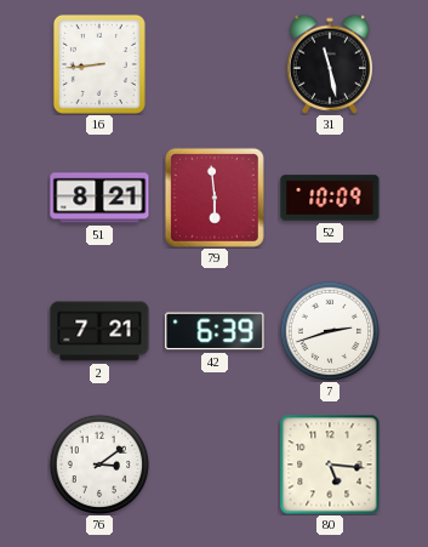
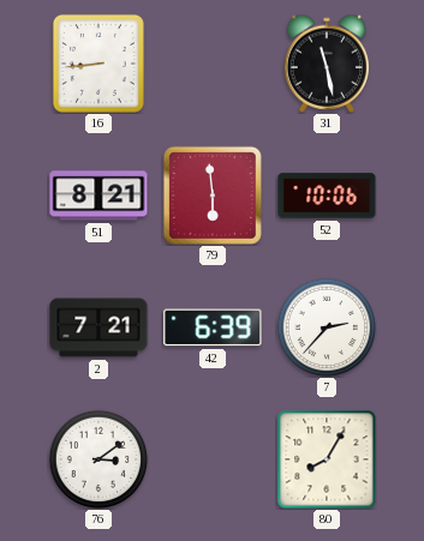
52: 10:09 -> 10:06 (327, 196)
7: 2:42 -> 2:37 (327, 327)
80: 5:16 -> 8:05 (327, 459)
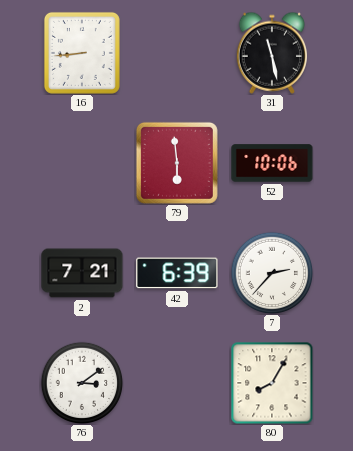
51: 8:21 -> none (98, 196)
